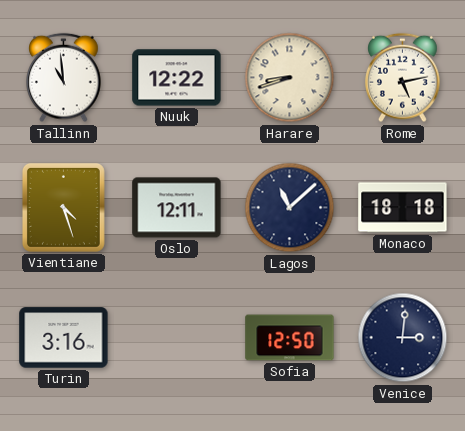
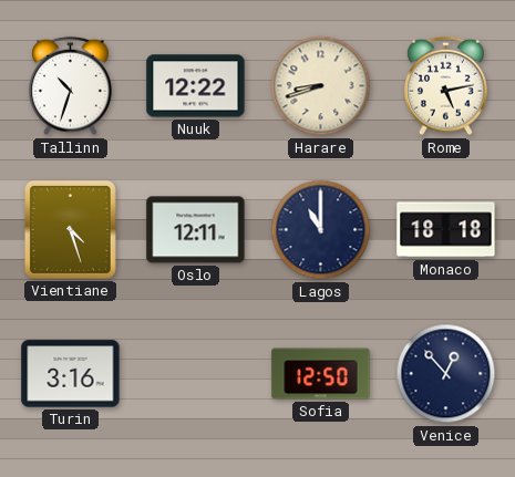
Tallinn: 10:59 -> 10:33 (71, 86)
Lagos: 11:08 -> 11:00 (321, 230)
Venice: 3:01 -> 12:53 (446, 374)
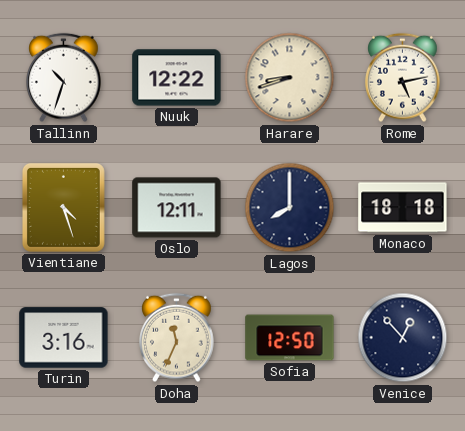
Lagos: 11:00 -> 8:00 (290, 208)
Doha: none -> 11:34 (177, 338)
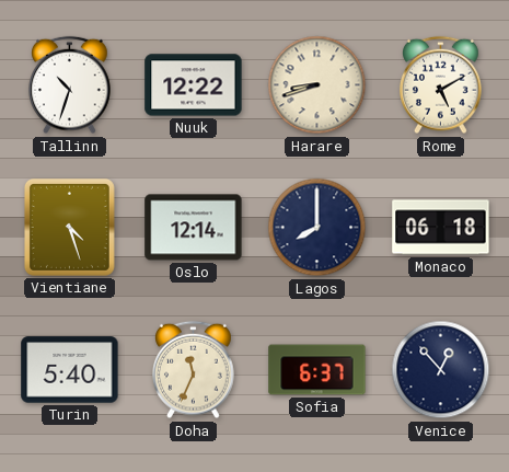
Rome: 5:13 -> 5:10 (441, 85)
Oslo: 12:11 -> 12:14 (194, 228)
Monaco: 18:18 -> 06:18 (441, 228)
Turin: 3:16 -> 5:40 (70, 370)
Sofia: 12:50 -> 6:37 (317, 370)
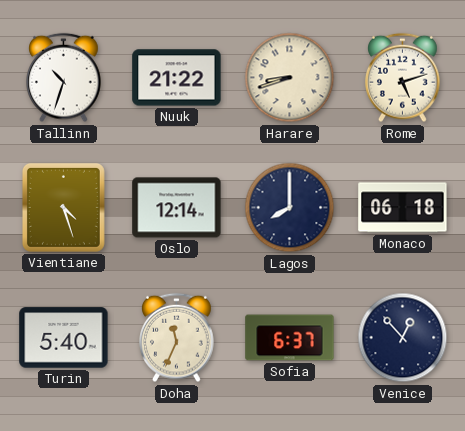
Nuuk: 12:22 -> 21:22 (177, 78)
Rome: 5:10 -> 5:12 (403, 78)
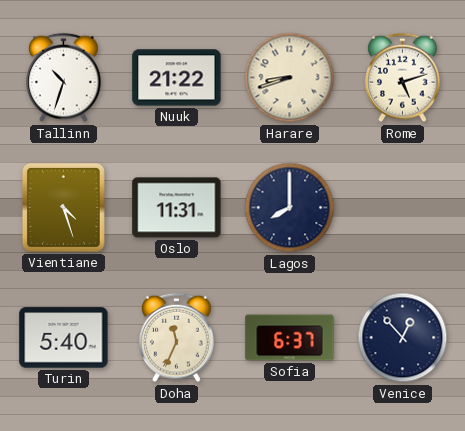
Oslo: 12:14 -> 11:31 (177, 208)
Monaco: 06:18 -> none (403, 208)
